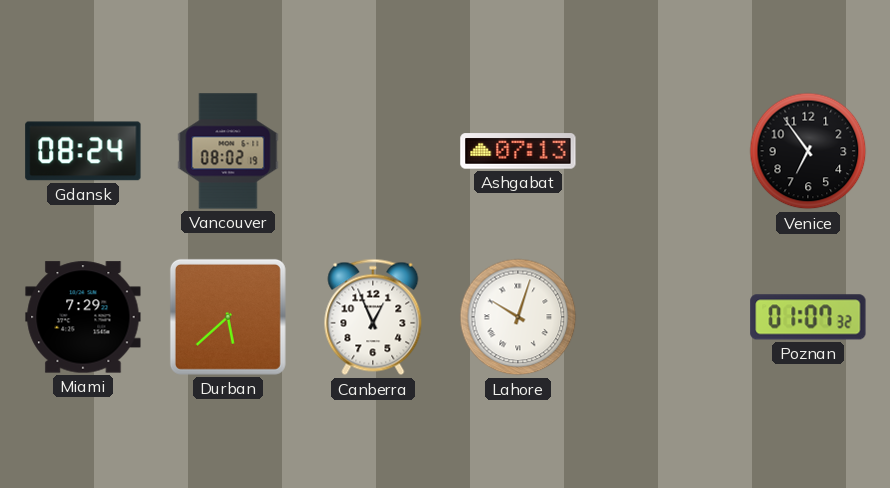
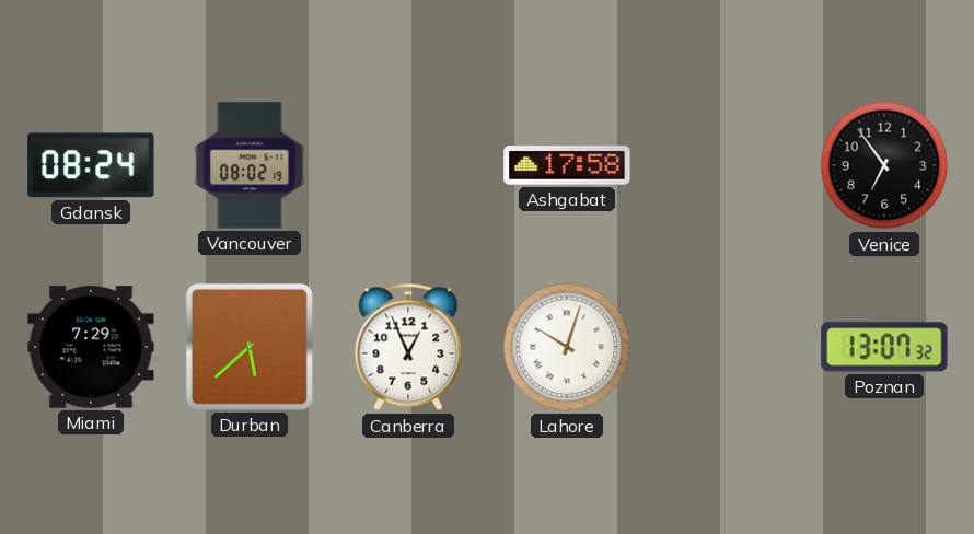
Ashgabat: 07:13 -> 17:58 (567, 165)
Poznan: 01:07 -> 13:07 (884, 347)
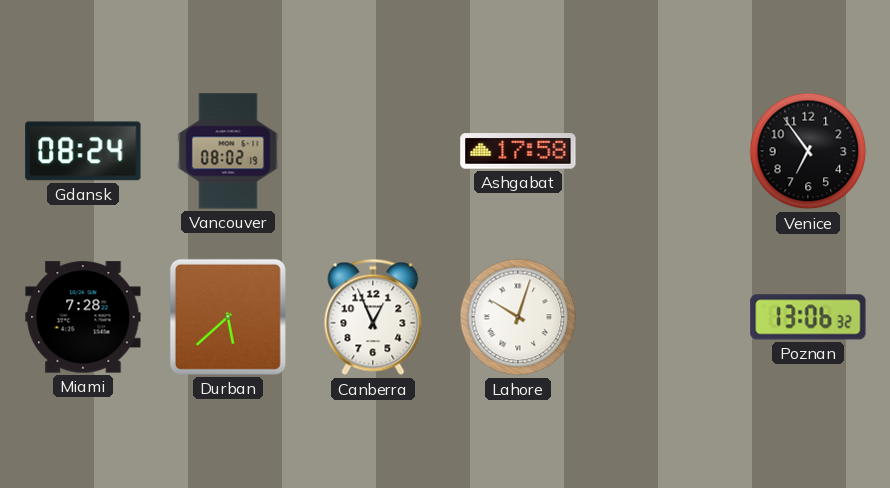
Miami: 7:29 -> 7:28 (83, 317)
Poznan: 13:07 -> 13:06 (808, 317)
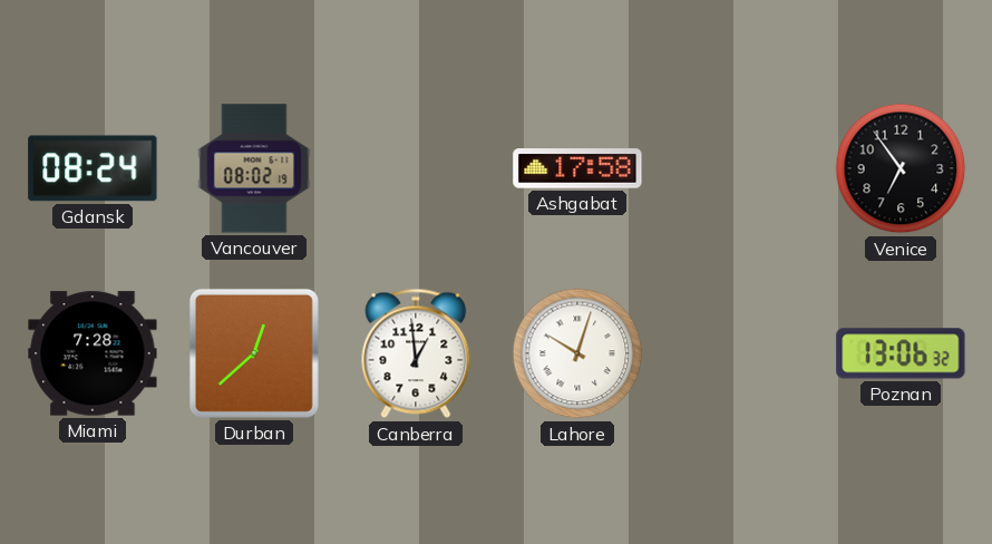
Durban: 5:38 -> 12:38 (254, 353)
Canberra: 12:56 -> 12:59 (416, 353)
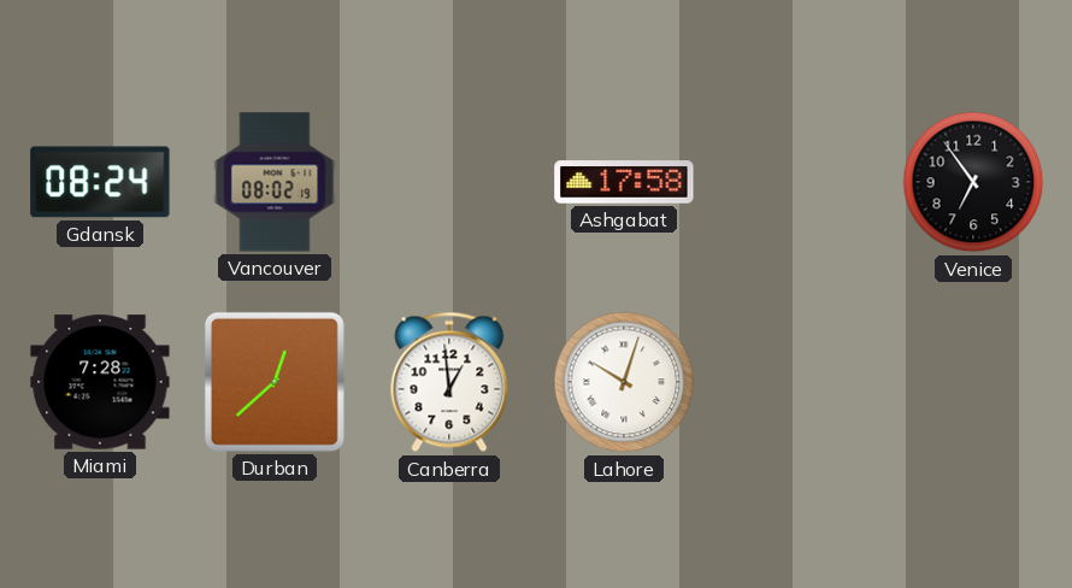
Poznan: 13:06 -> none (901, 353)
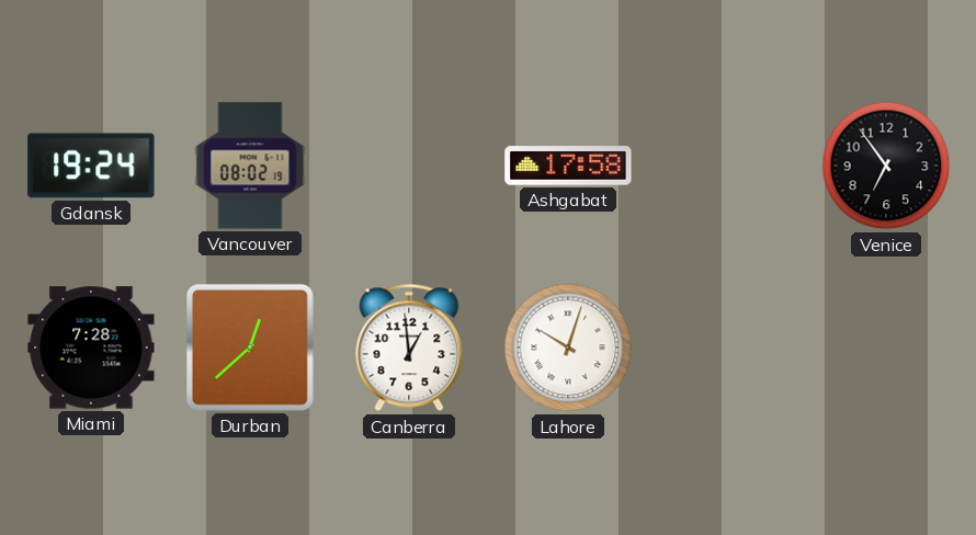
Gdansk: 08:24 -> 19:24 (91, 166)
